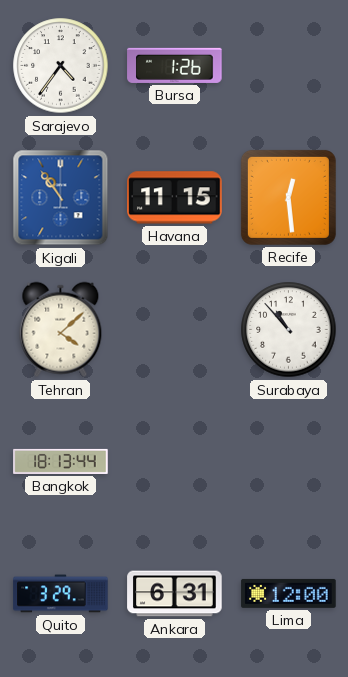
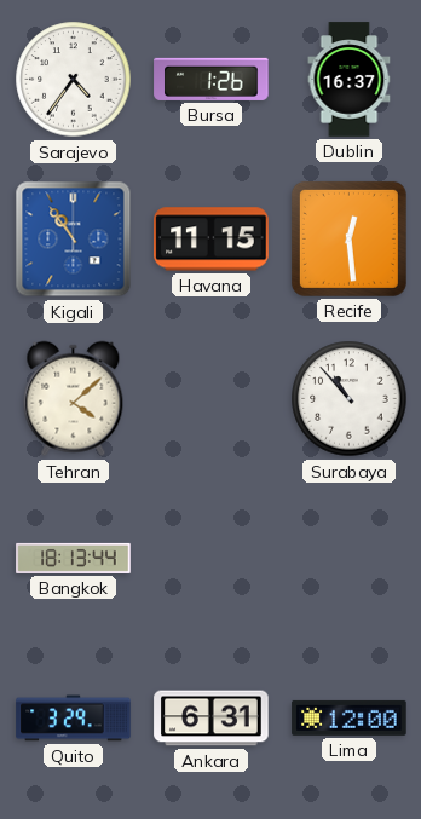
Dublin: none -> 16:37 (350, 80)
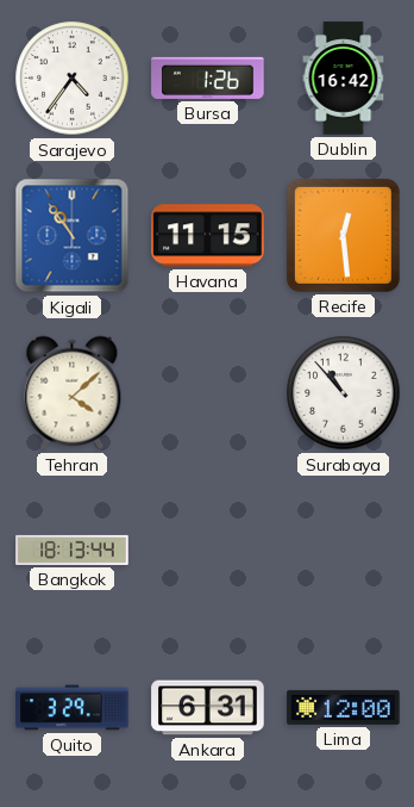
Dublin: 16:37 -> 16:42 (344, 79)
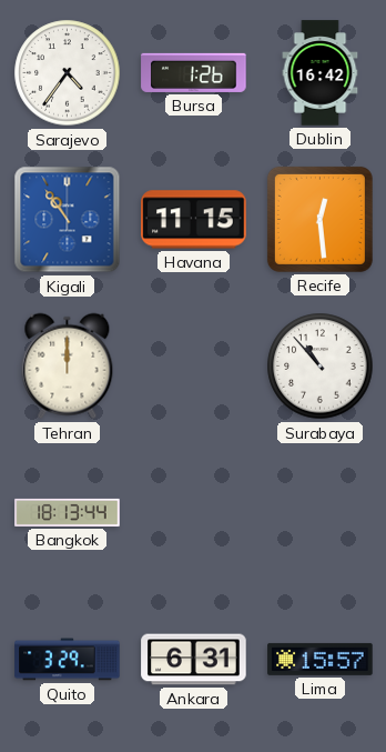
Tehran: 4:08 -> 12:00 (68, 367)
Lima: 12:00 -> 15:57 (321, 659)
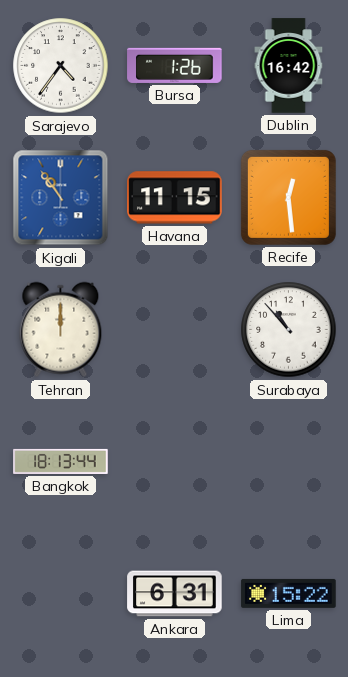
Quito: 3:29 -> none (68, 660)
Lima: 15:57 -> 15:22 (289, 593)
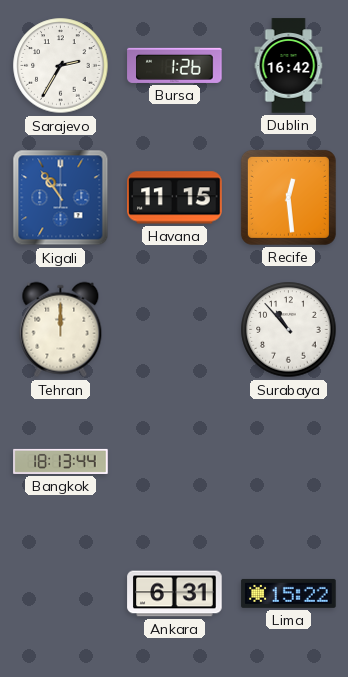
Sarajevo: 4:36 -> 2:35 (61, 66)
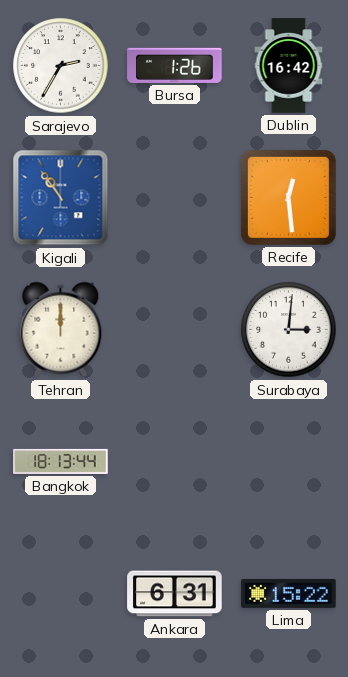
Havana: 11:15 -> none (175, 198)
Surabaya: 10:53 -> 3:01 (289, 330)
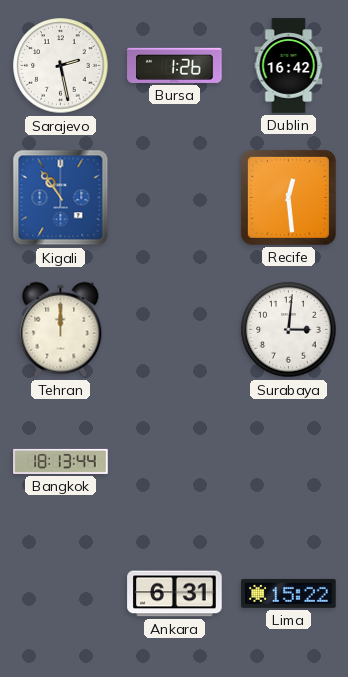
Sarajevo: 2:35 -> 2:28 (61, 66)
